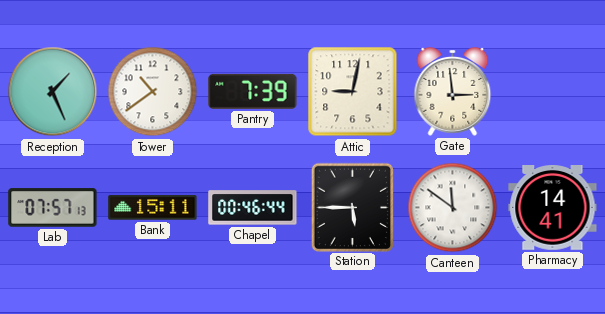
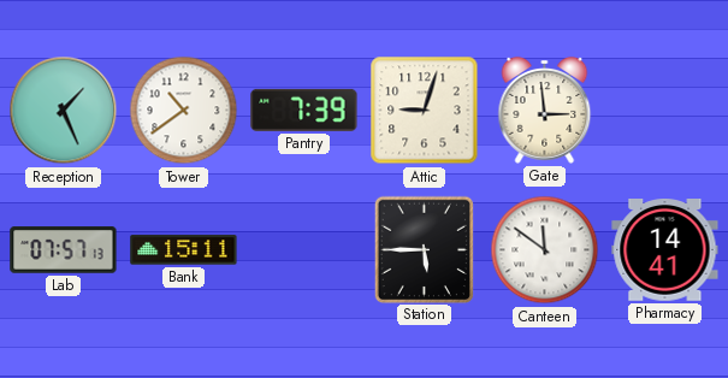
Attic: 9:02 -> 9:03 (425, 111)
Chapel: 00:46 -> none (253, 208)
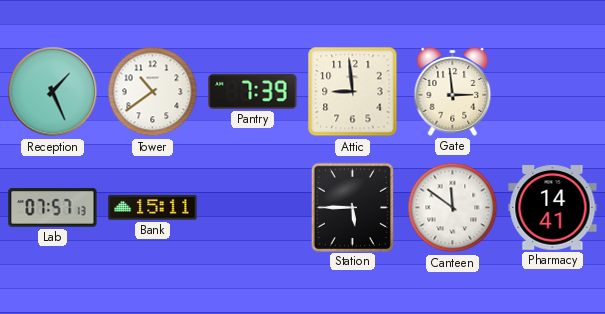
Attic: 9:03 -> 8:59 (353, 92)
